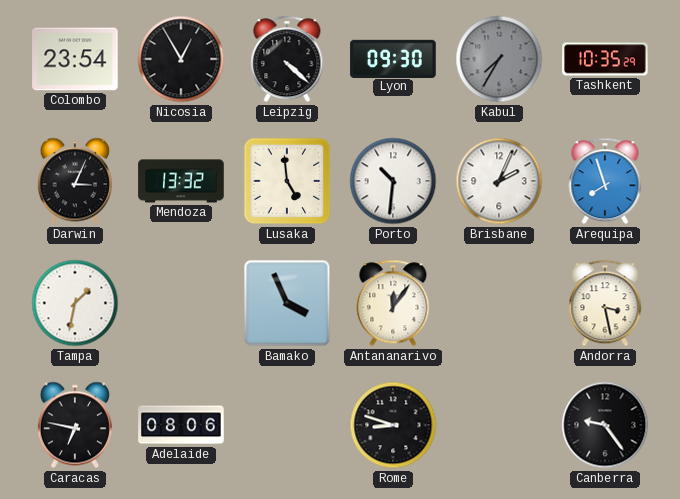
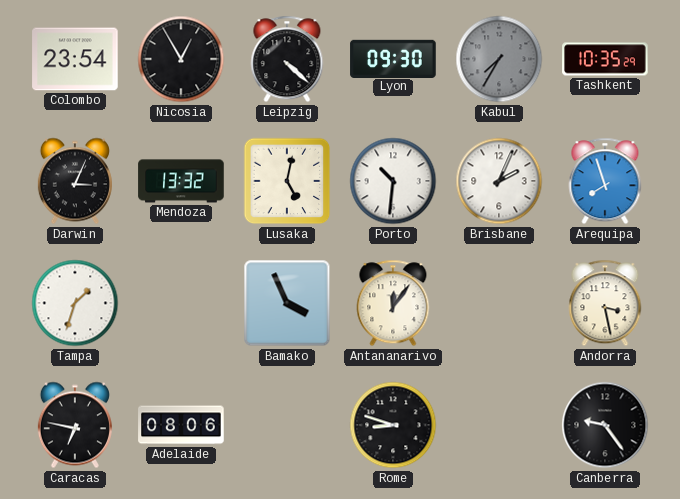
Lusaka: 4:59 -> 5:02 (287, 181)
Tampa: 1:32 -> 1:33 (75, 303)
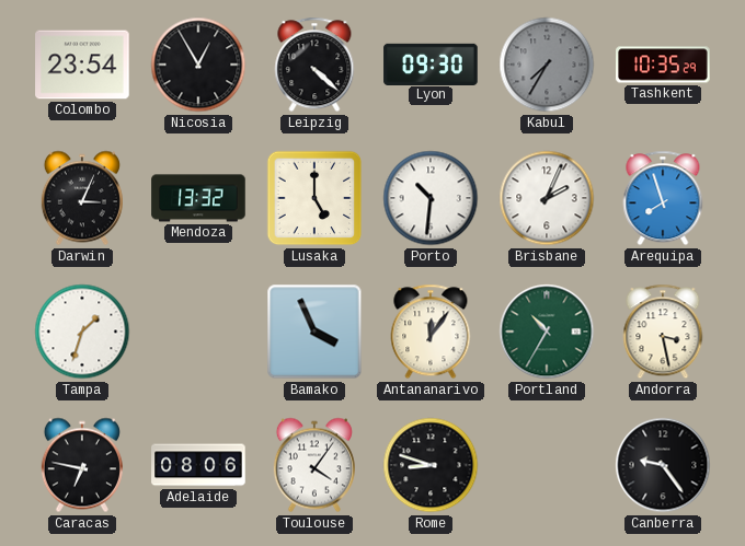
Lusaka: 5:02 -> 5:00 (314, 198)
Portland: none -> 10:35 (547, 332)
Toulouse: none -> 4:06 (314, 465)
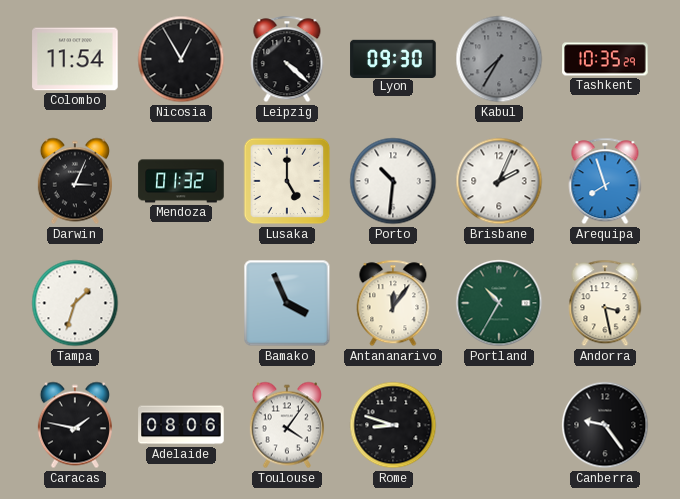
Colombo: 23:54 -> 11:54 (75, 59)
Mendoza: 13:32 -> 01:32 (181, 181)
Caracas: 6:47 -> 1:47 (75, 425)
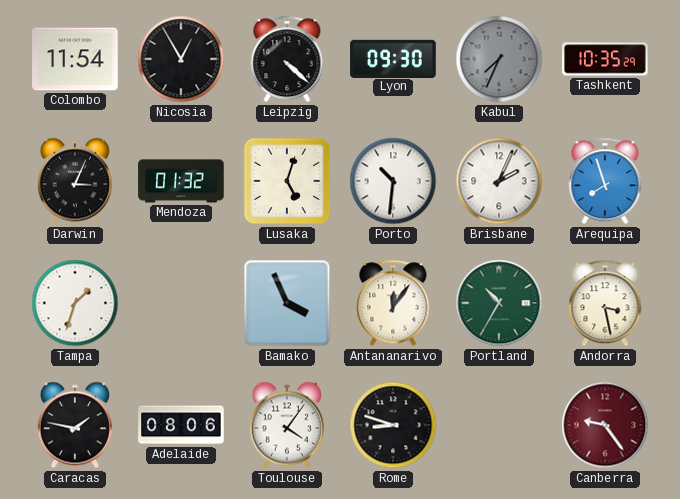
Kabul: 7:35 -> 7:34 (499, 59)
Lusaka: 5:00 -> 5:03 (287, 181)
Canberra dial: black -> burgundy (605, 425)
